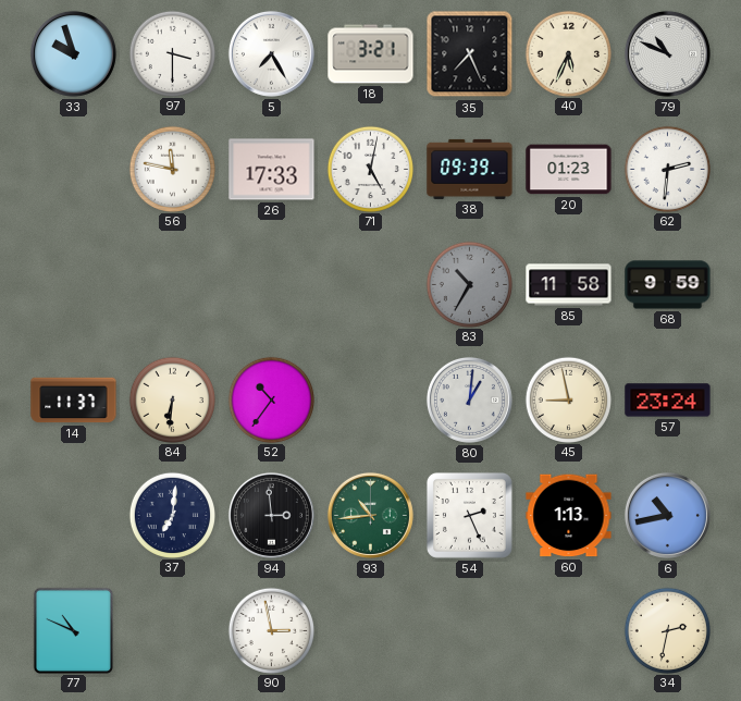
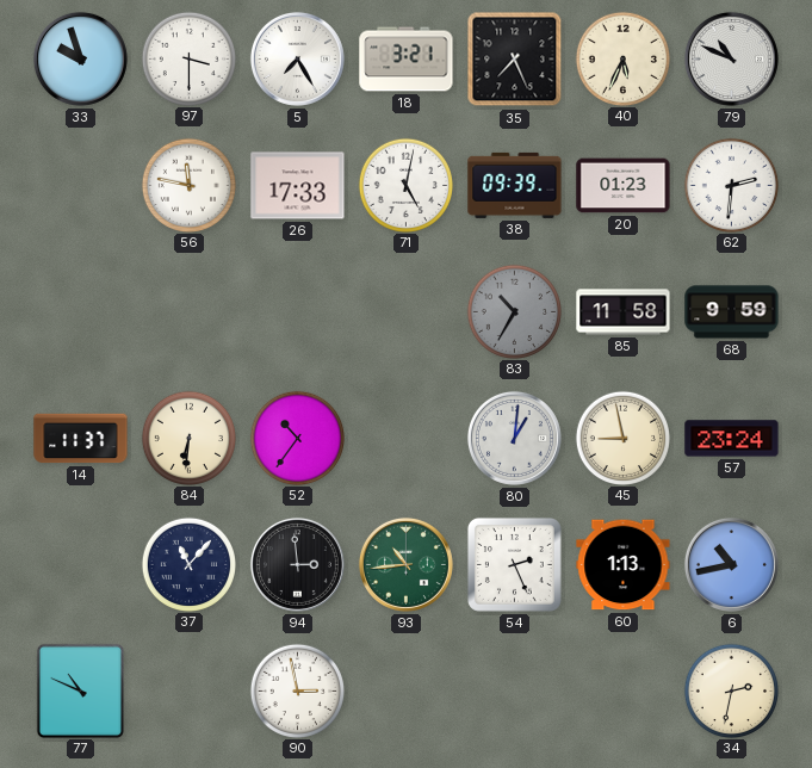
37: 7:01 -> 11:07 (188, 564)
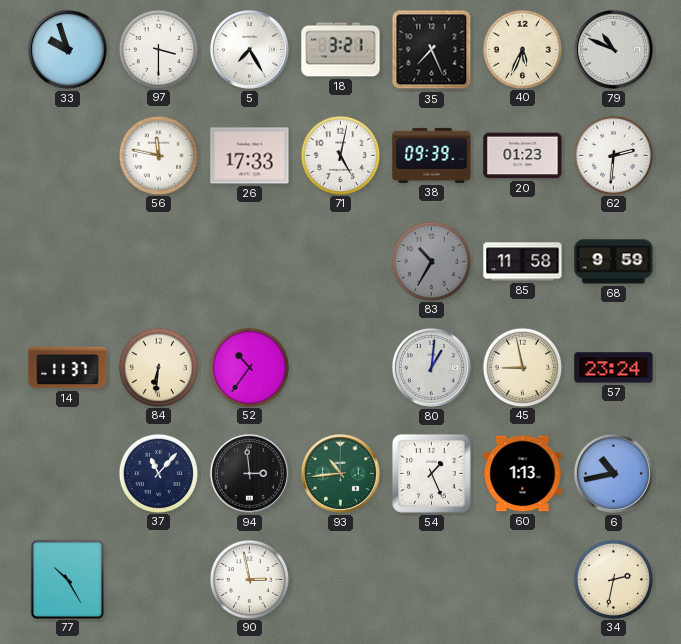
54: 2:26 -> 1:26 (431, 473)
77: 10:49 -> 10:25 (67, 579)
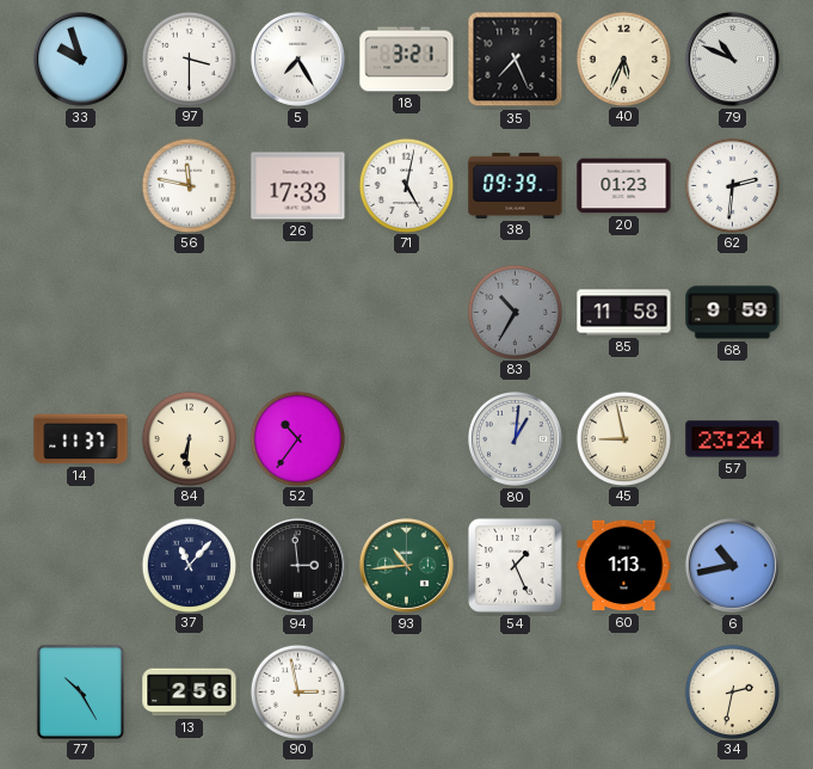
13: none -> 2:56 (190, 693)
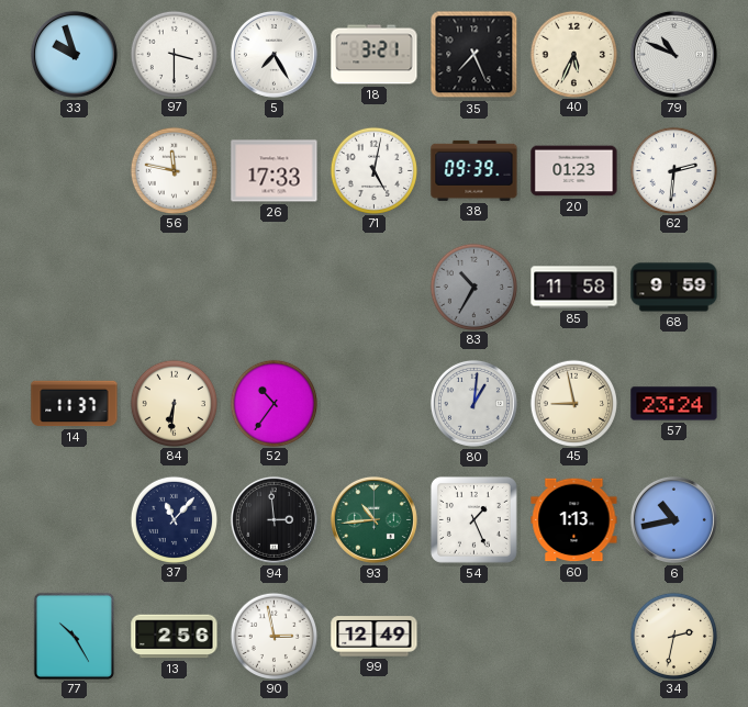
99: none -> 12:49 (375, 637)
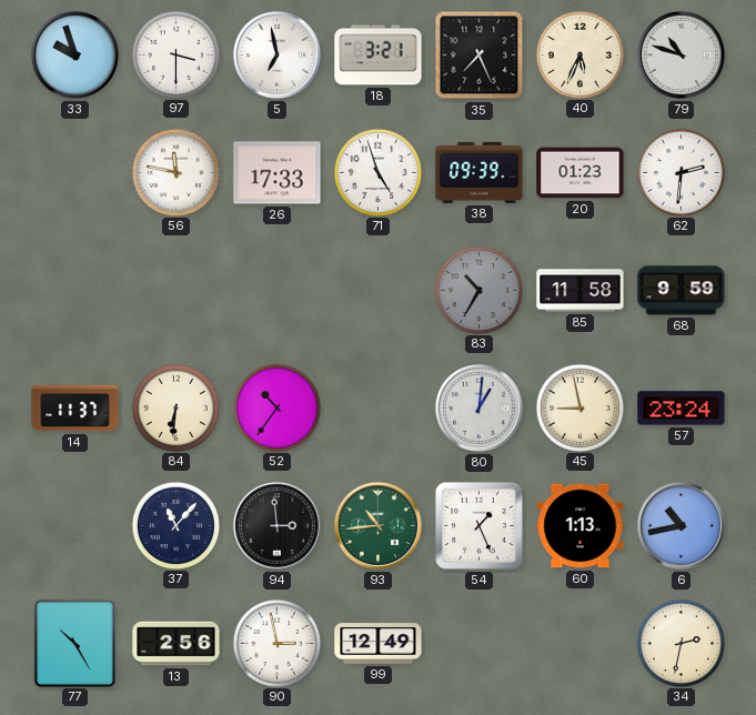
5: 7:25 -> 6:58 (276, 54)
79: 10:49 -> 10:48 (681, 54)
71: 5:02 -> 4:57 (377, 172)
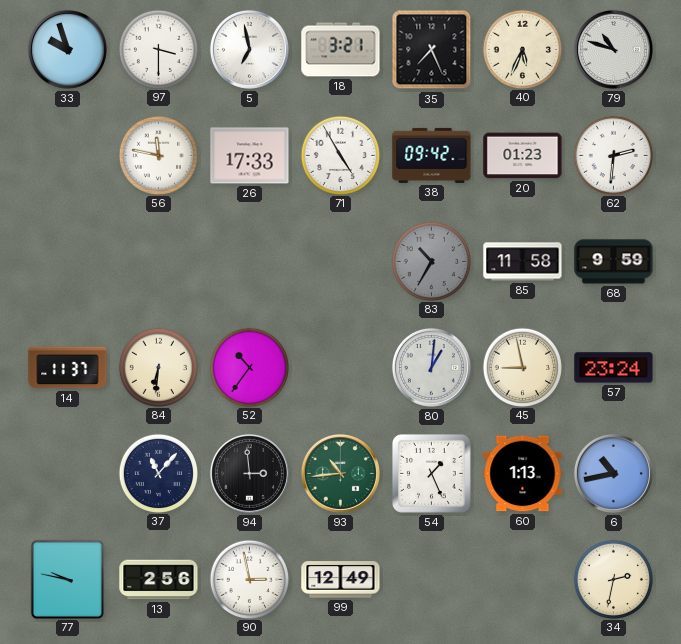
71: 4:57 -> 4:55 (340, 155)
38: 09:39 -> 09:42 (432, 155)
77: 10:25 -> 9:47 (67, 579)
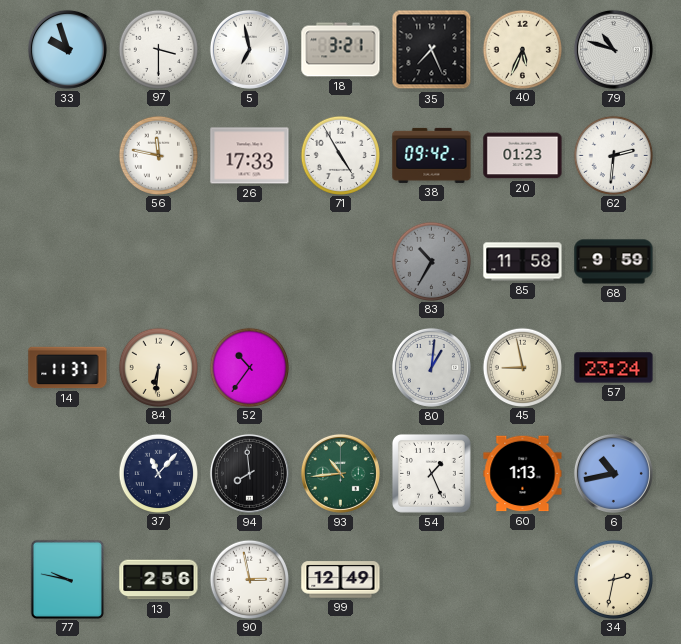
94: 2:59 -> 7:59 (249, 473)
